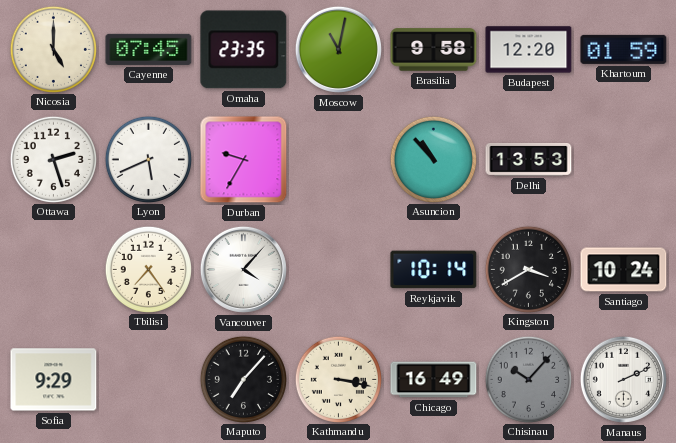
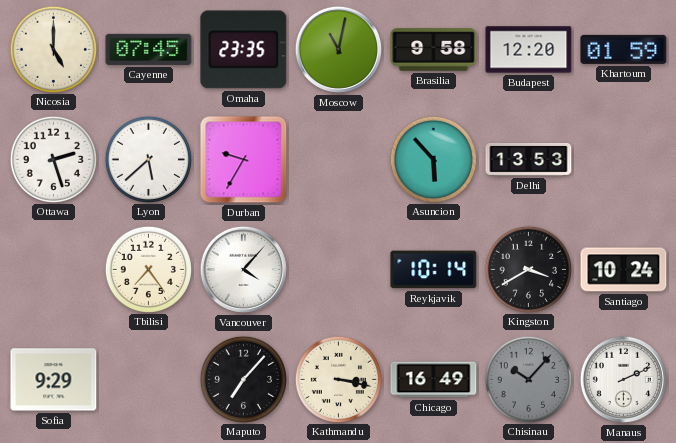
Lyon: 5:41 -> 5:38 (148, 159)
Asuncion: 10:53 -> 5:53 (433, 159)
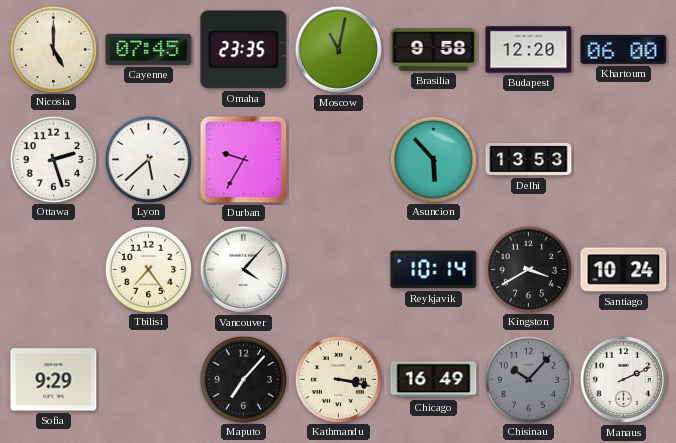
Khartoum: 01:59 -> 06:00 (624, 49)
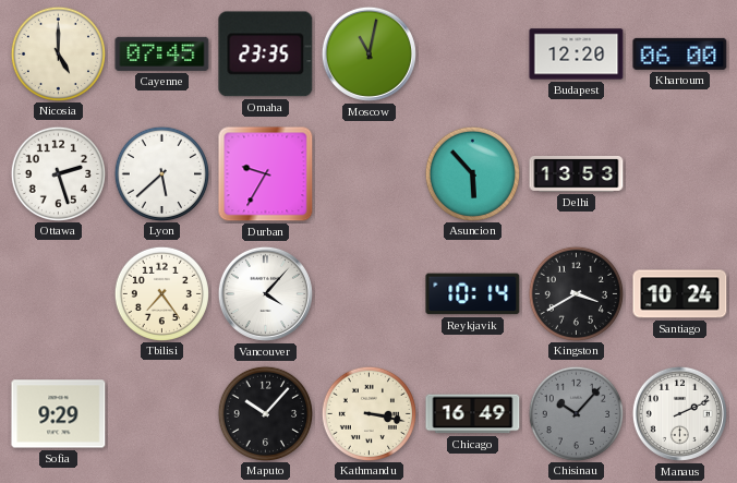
Brasilia: 9:58 -> none (434, 50)
Maputo: 7:07 -> 10:07 (265, 413)
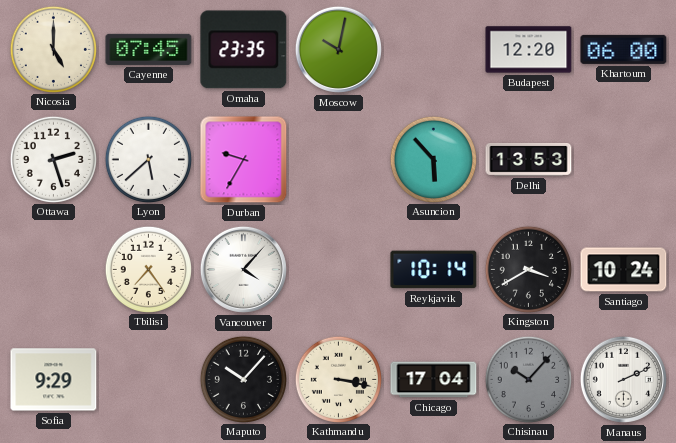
Moscow: 11:02 -> 10:02 (338, 49)
Chicago: 16:49 -> 17:04 (434, 380)
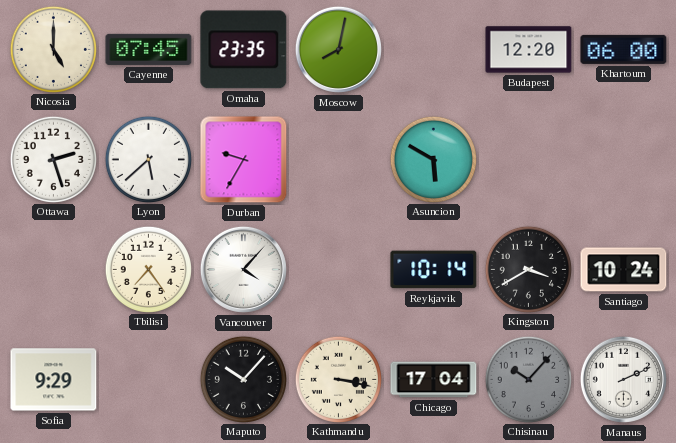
Moscow: 10:02 -> 8:02 (338, 49)
Asuncion: 5:53 -> 5:50 (433, 159)
Delhi: 13:53 -> none (529, 160)
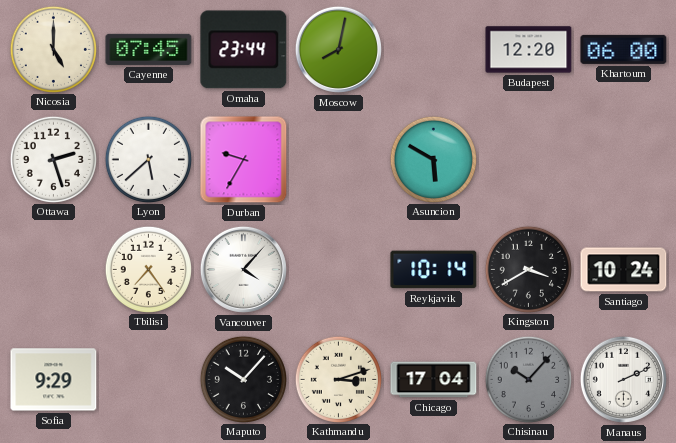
Omaha: 23:35 -> 23:44 (244, 50)
Kathmandu: 3:17 -> 3:12 (338, 379)
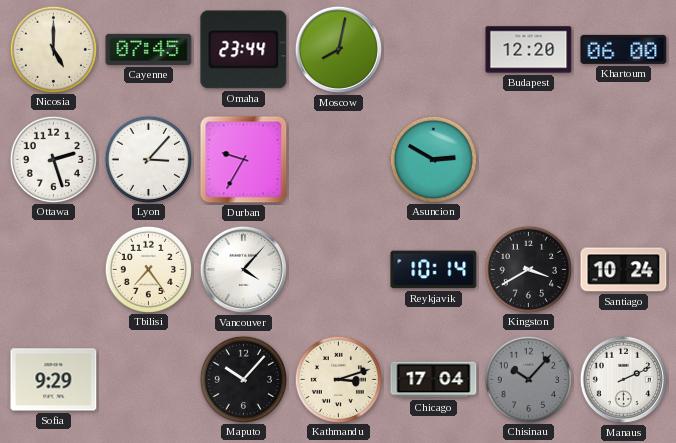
Lyon: 5:38 -> 3:07 (148, 159)
Asuncion: 5:50 -> 2:50 (433, 159)
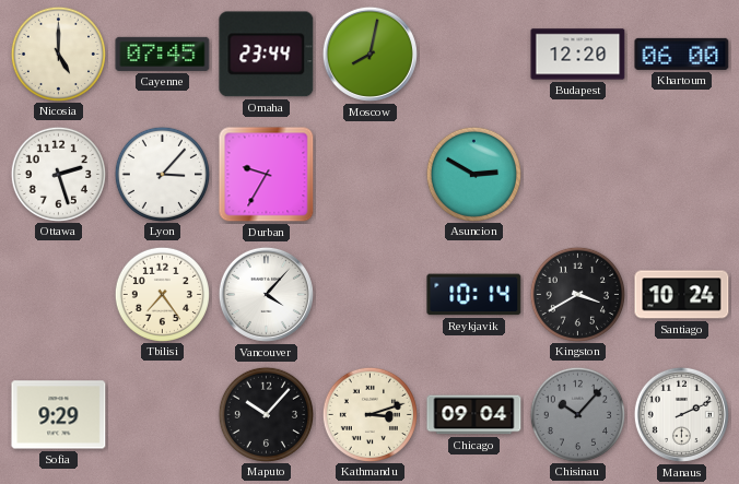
Chicago: 17:04 -> 09:04 (474, 415)
